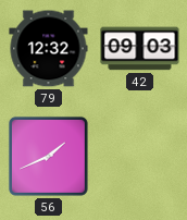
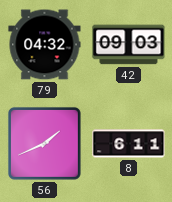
79: 12:32 -> 04:32 (45, 45)
8: none -> 6:11 (129, 144)
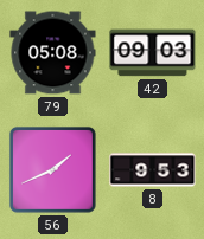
79: 04:32 -> 05:08 (53, 53)
8: 6:11 -> 9:53 (153, 170)
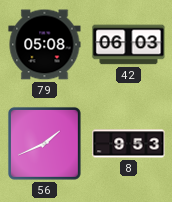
42: 09:03 -> 06:03 (129, 45)
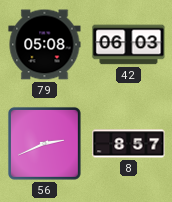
56: 1:41 -> 2:41 (44, 143)
8: 9:53 -> 8:57 (129, 144)
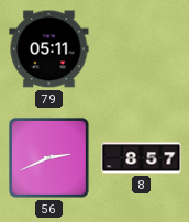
79: 05:08 -> 05:11 (49, 49)
42: 06:03 -> none (129, 45)
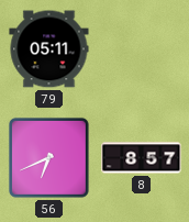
56: 2:41 -> 6:41 (48, 157)
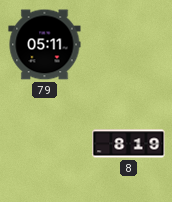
56: 6:41 -> none (48, 157)
8: 8:57 -> 8:19 (129, 144)
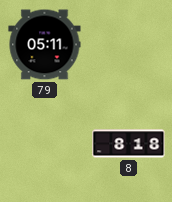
8: 8:19 -> 8:18 (129, 144)
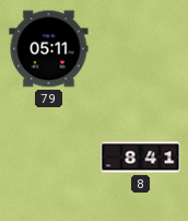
8: 8:18 -> 8:41 (141, 158)
